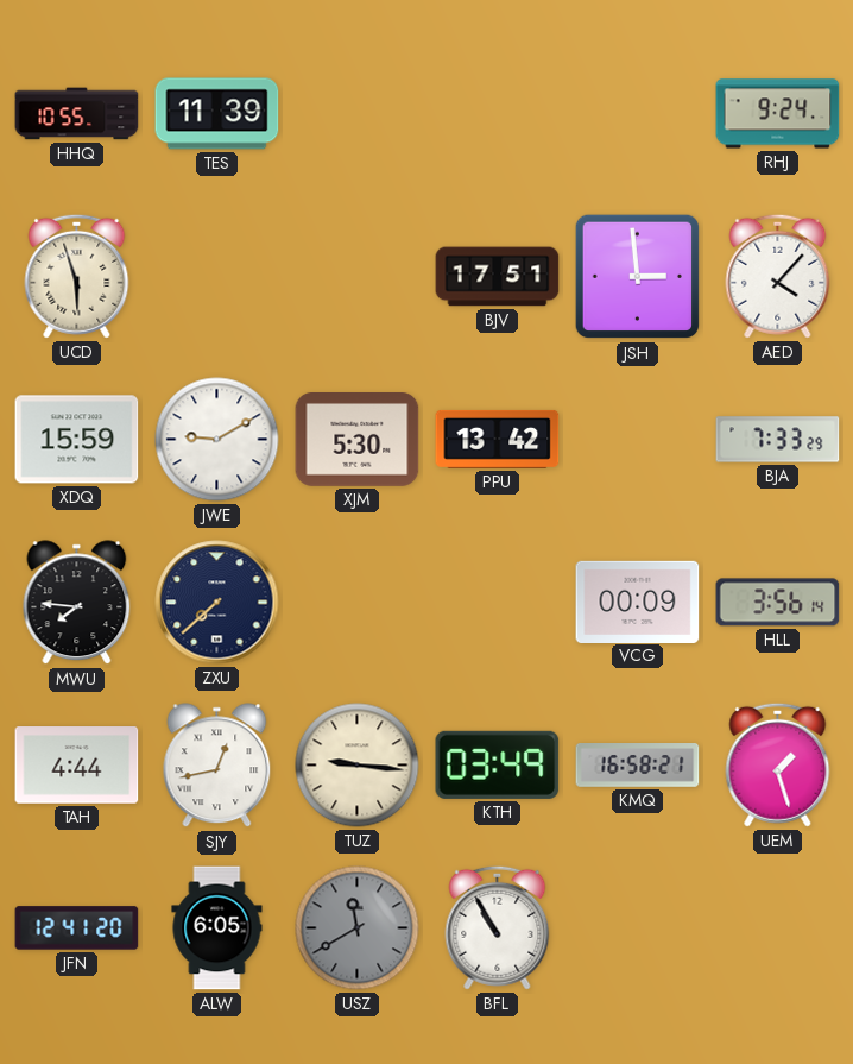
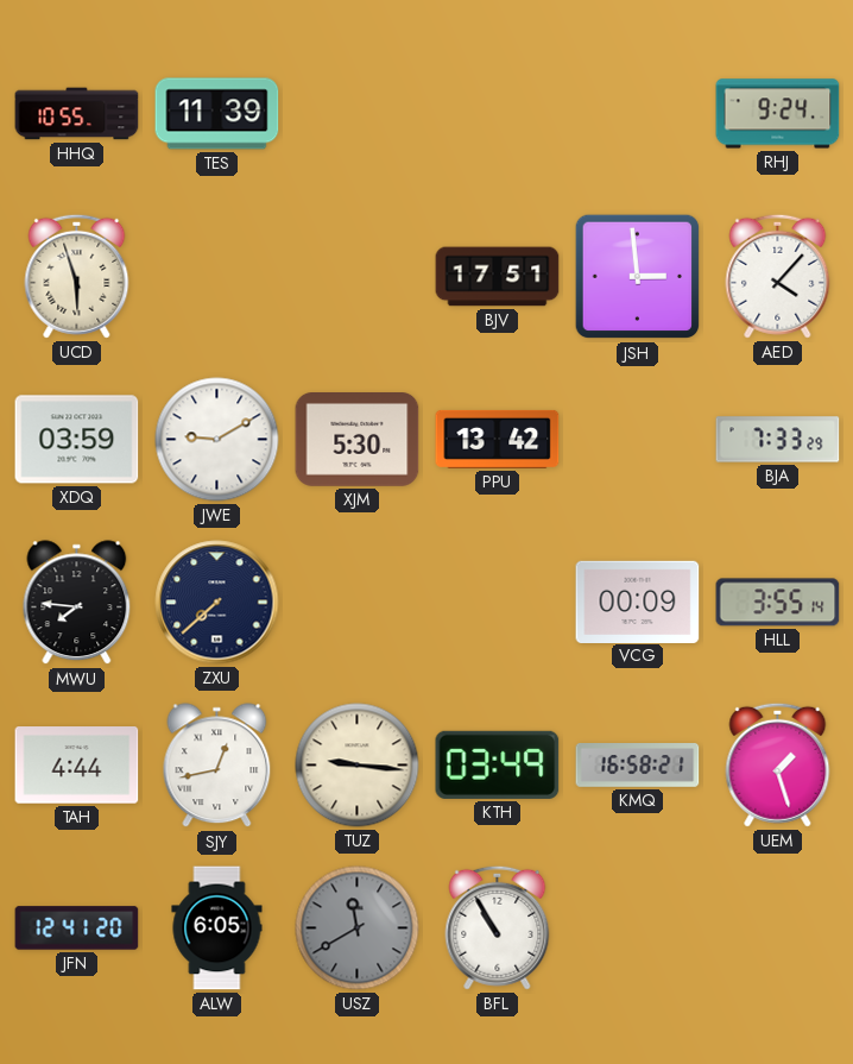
XDQ: 15:59 -> 03:59 (77, 440)
HLL: 3:56 -> 3:55 (778, 603)
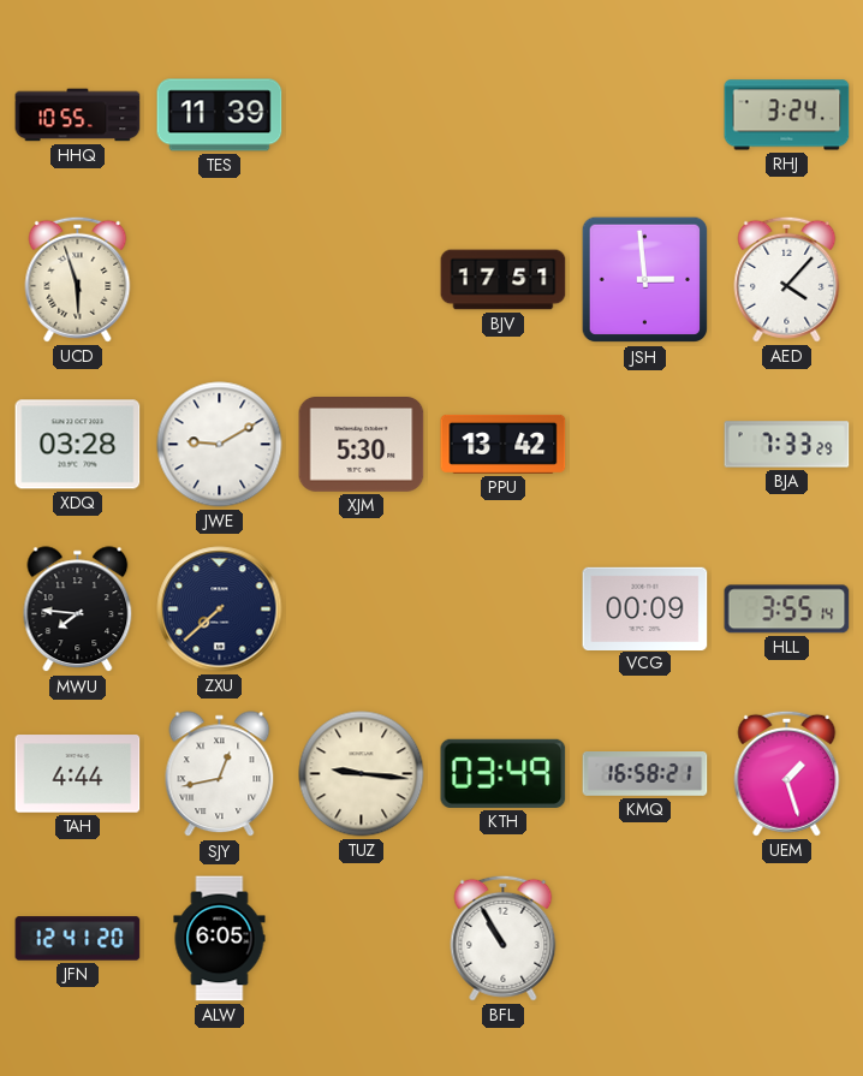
RHJ: 9:24 -> 3:24 (787, 115)
XDQ: 03:59 -> 03:28 (78, 445)
USZ: 11:40 -> none (358, 928)
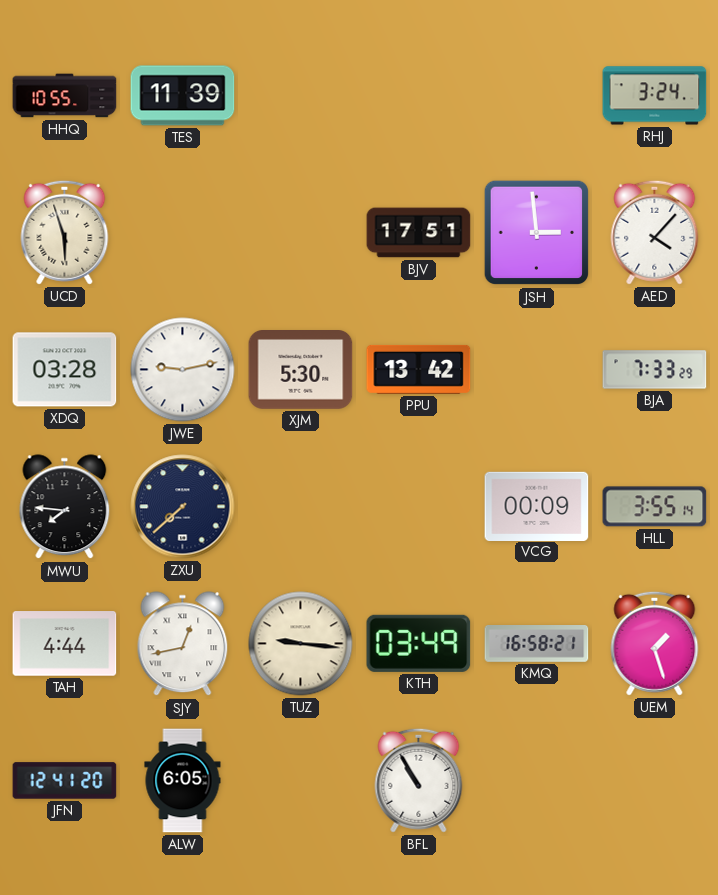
JWE: 9:10 -> 9:13 (183, 370)
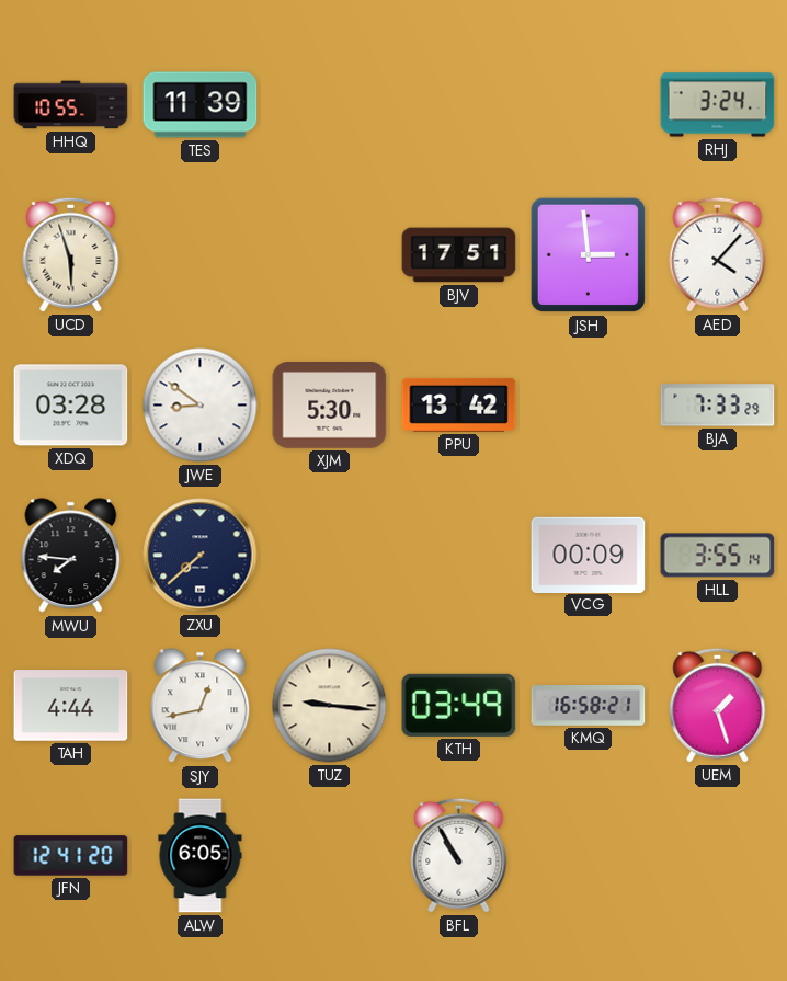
JWE: 9:13 -> 8:51 (201, 406)
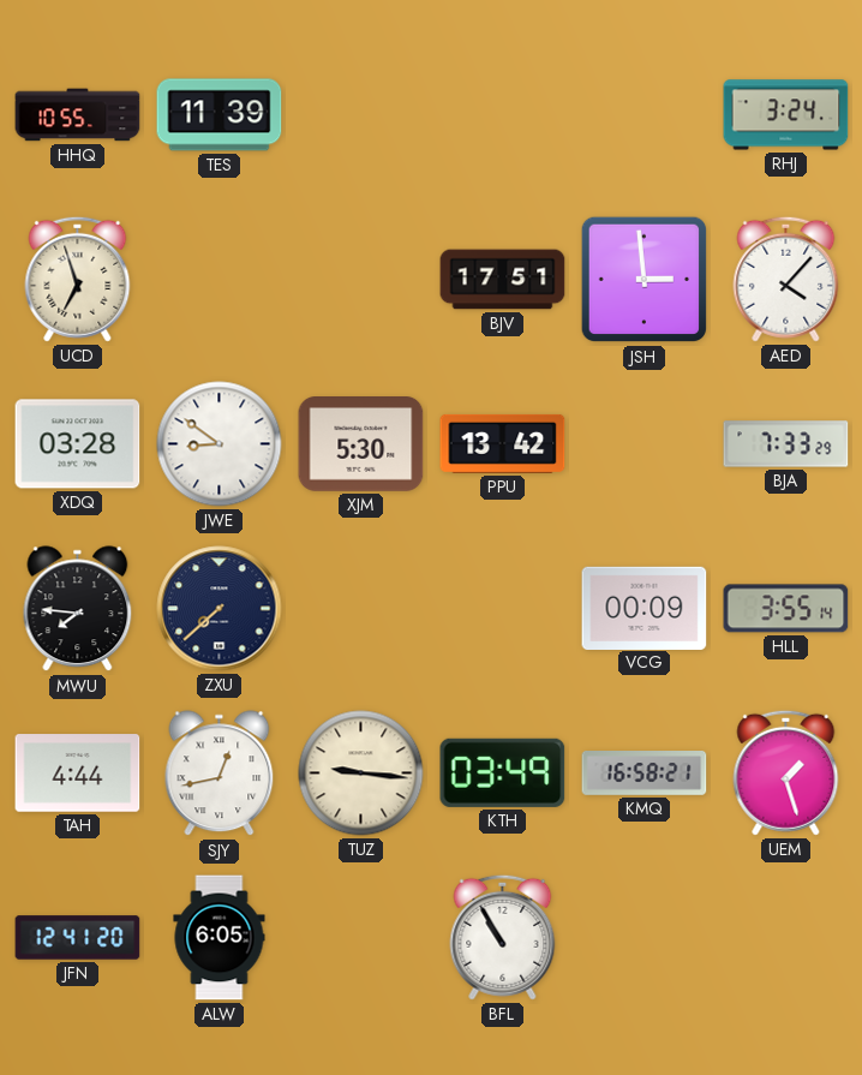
UCD: 5:57 -> 6:57 (78, 279)
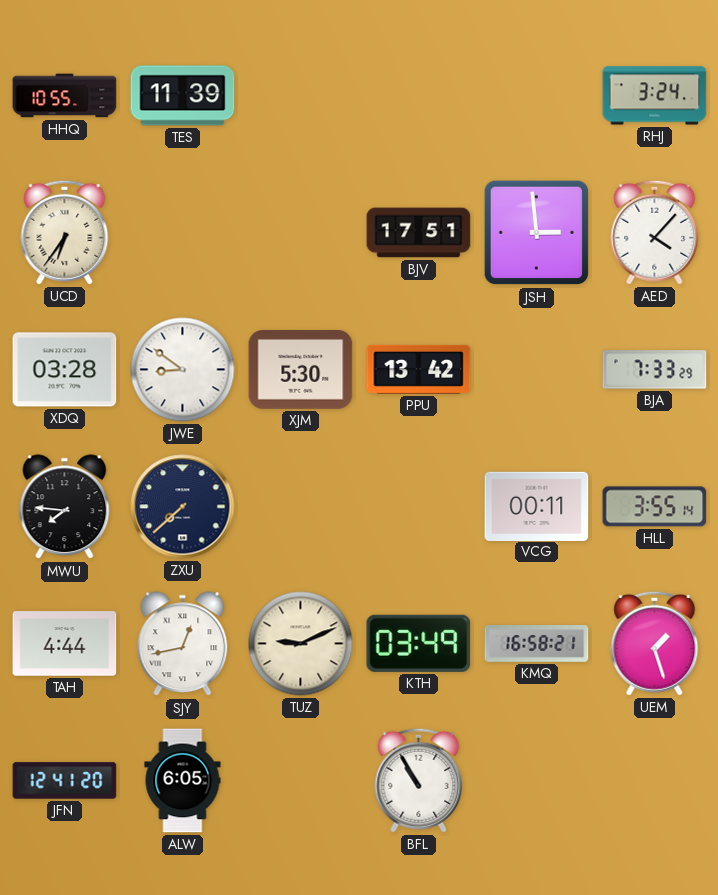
UCD: 6:57 -> 6:36 (65, 232)
VCG: 00:09 -> 00:11 (537, 506)
TUZ: 9:16 -> 9:11 (301, 644)
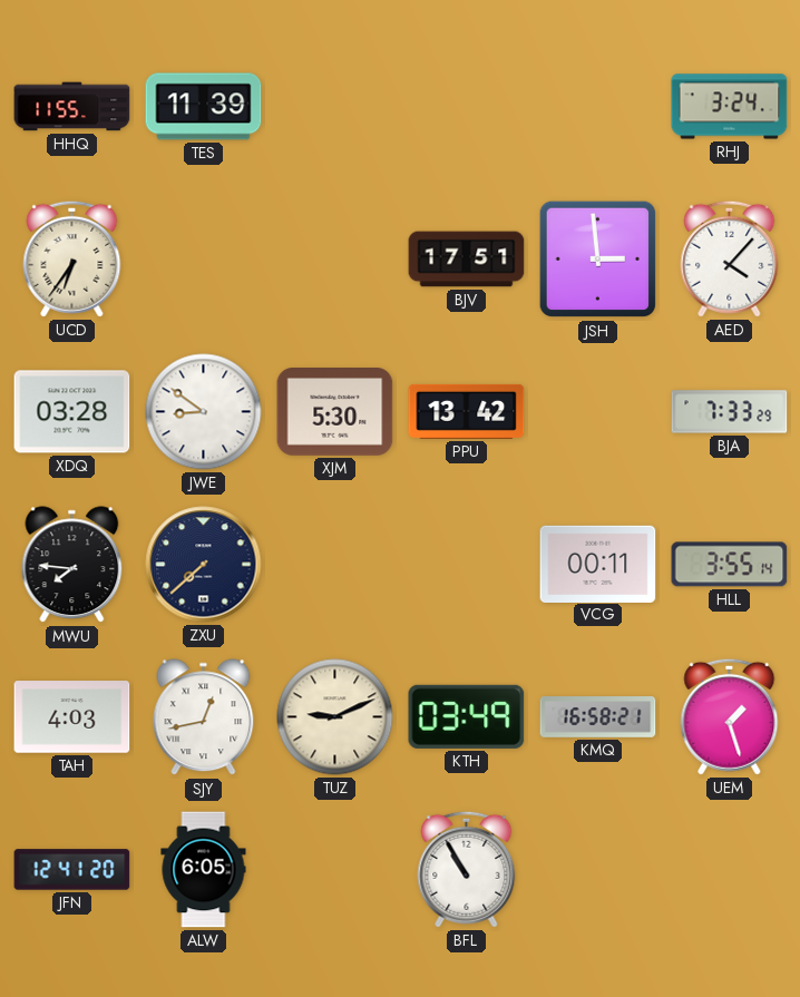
HHQ: 10:55 -> 11:55 (72, 107)
TAH: 4:44 -> 4:03 (72, 717)
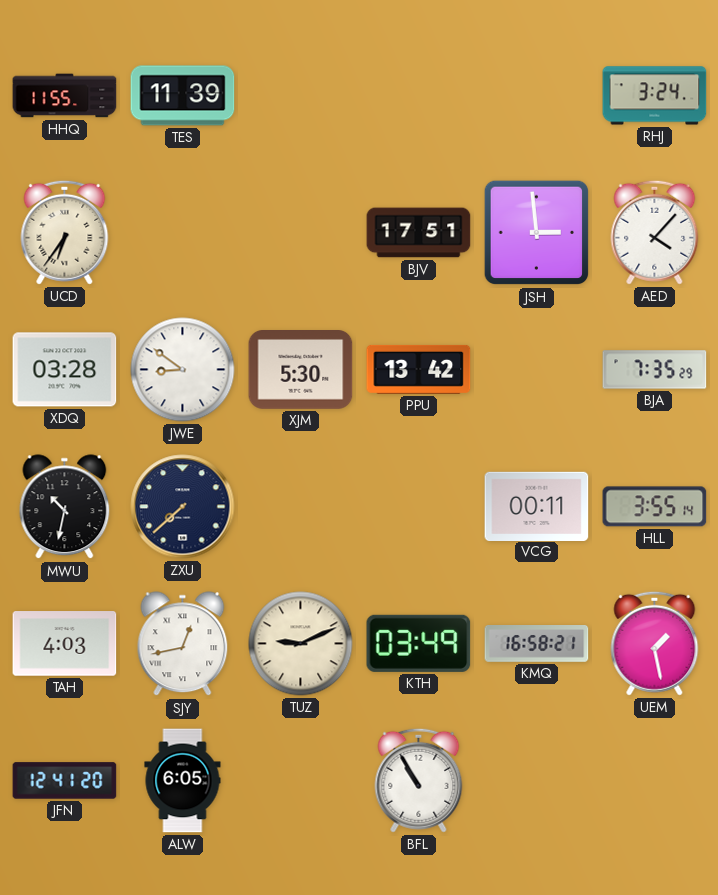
BJA: 7:33 -> 7:35 (655, 370)
MWU: 7:46 -> 10:32 (65, 507)
UEM: 1:27 -> 1:28 (655, 643)
